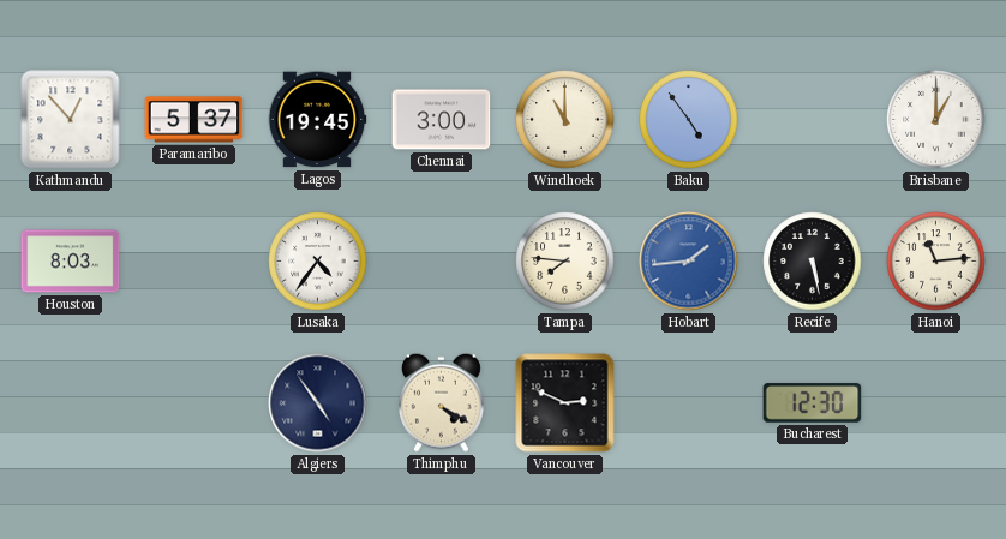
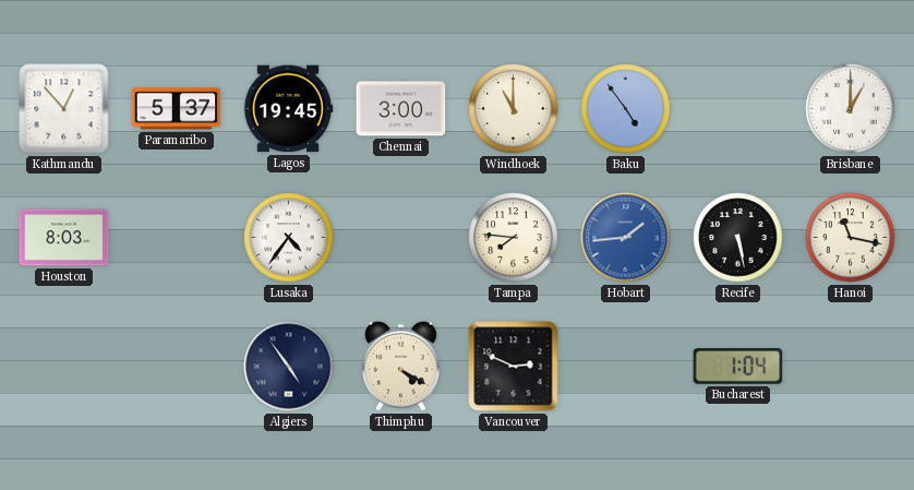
Hanoi: 11:14 -> 11:17 (851, 238)
Bucharest: 12:30 -> 1:04 (738, 367)
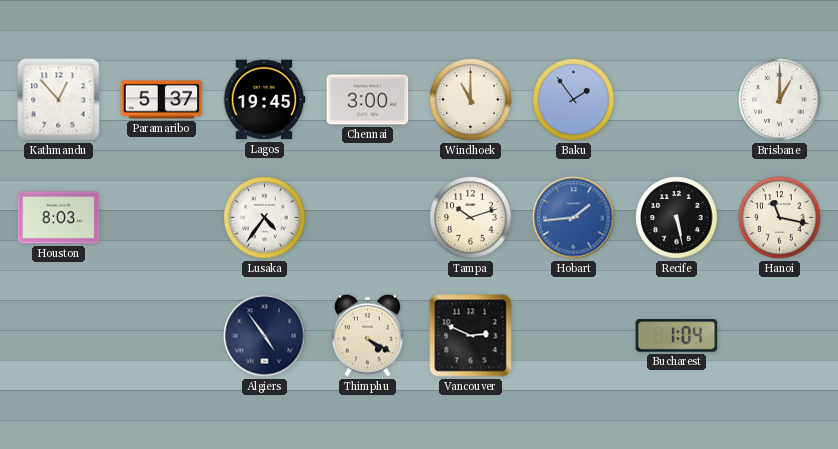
Baku: 4:54 -> 1:54 (574, 100)
Tampa: 7:46 -> 10:12 (471, 218)
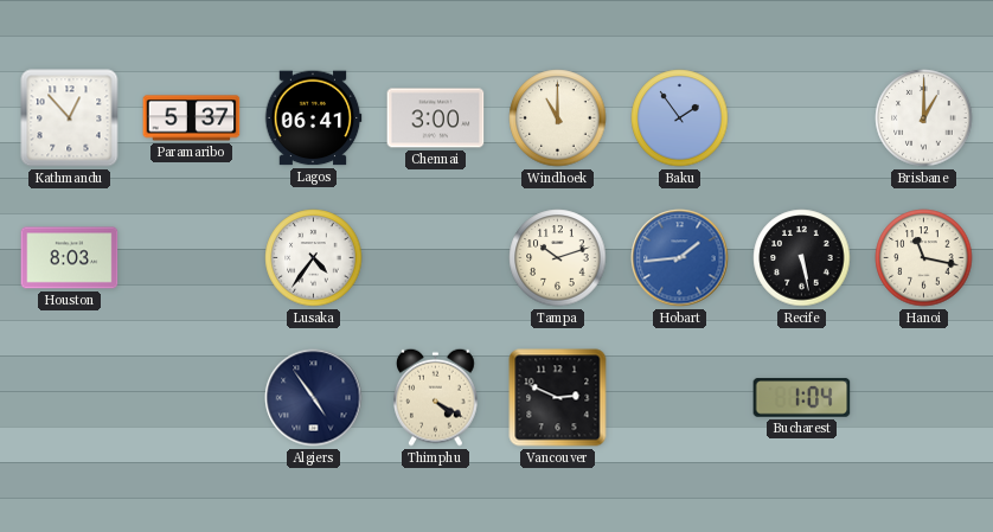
Lagos: 19:45 -> 06:41 (313, 118)
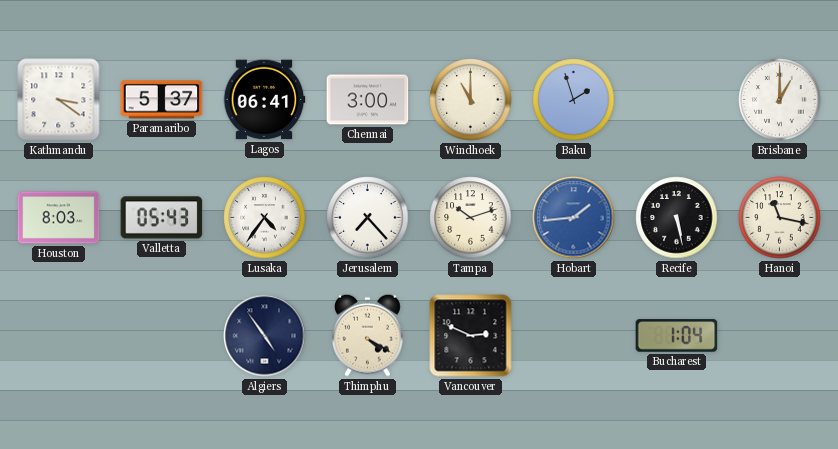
Kathmandu: 12:53 -> 3:21 (59, 100)
Baku: 1:54 -> 1:57 (574, 100)
Valletta: none -> 05:43 (162, 218)
Jerusalem: none -> 7:23 (368, 218)
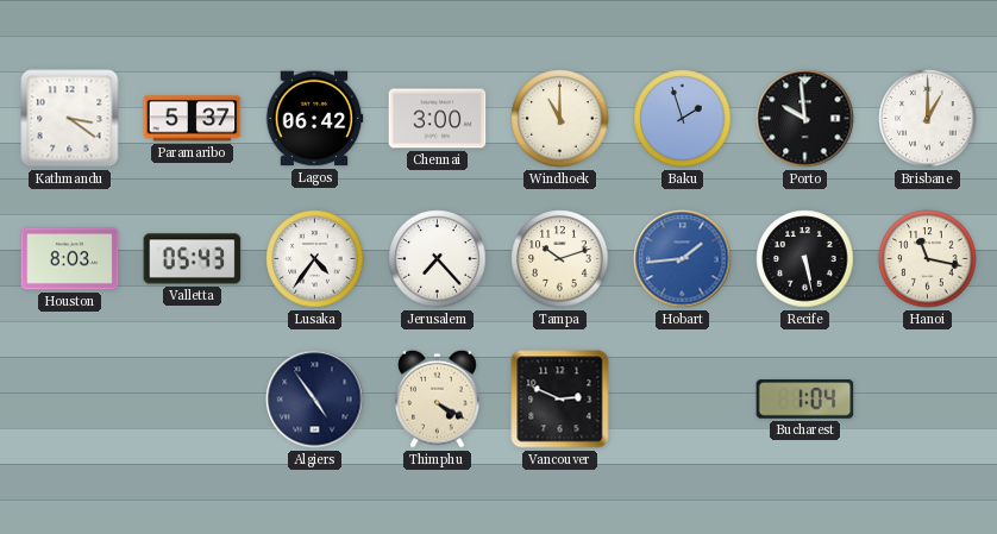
Lagos: 06:41 -> 06:42 (314, 119)
Porto: none -> 9:59 (805, 119)
